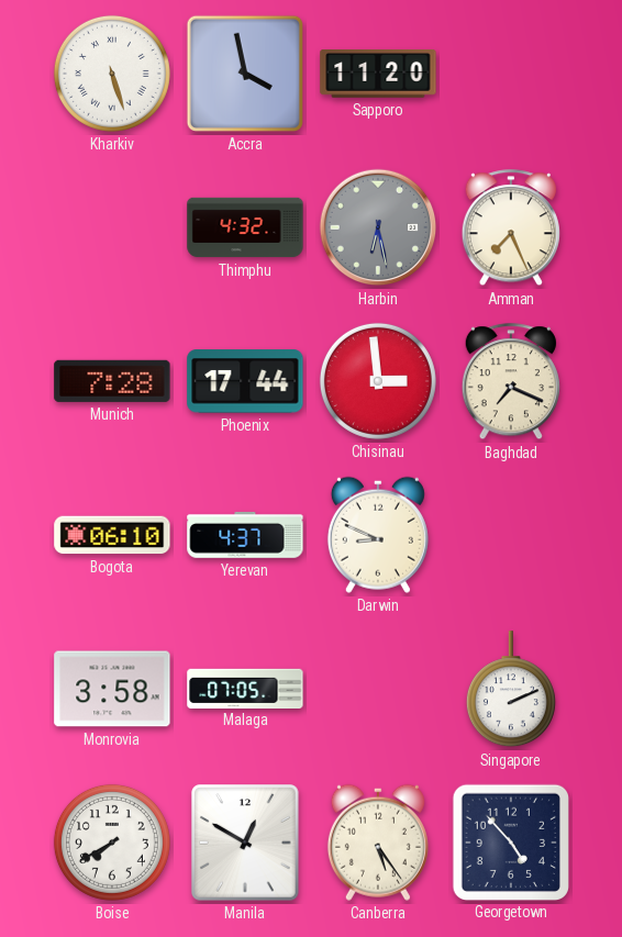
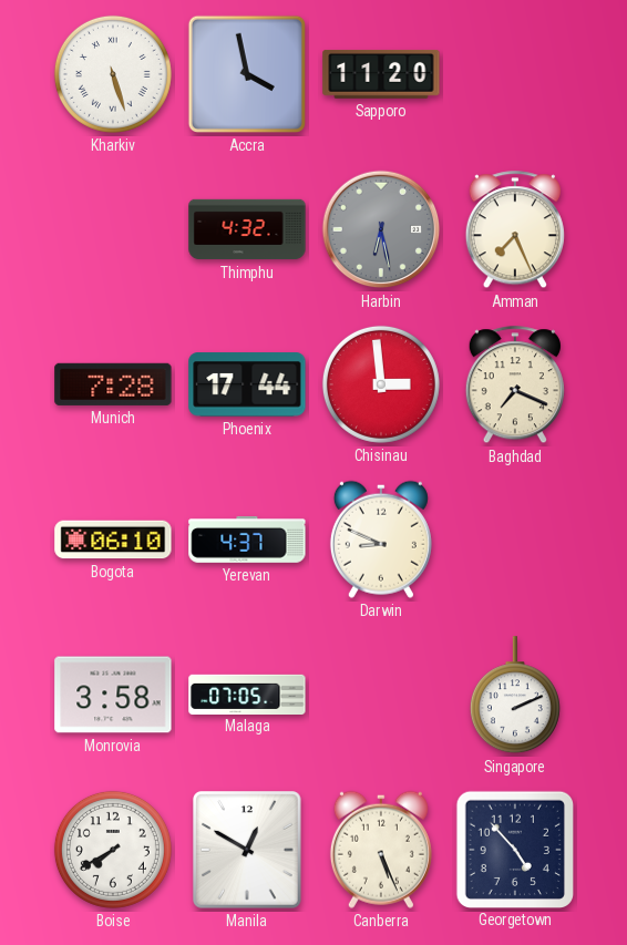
Canberra: 5:24 -> 5:26 (381, 850)
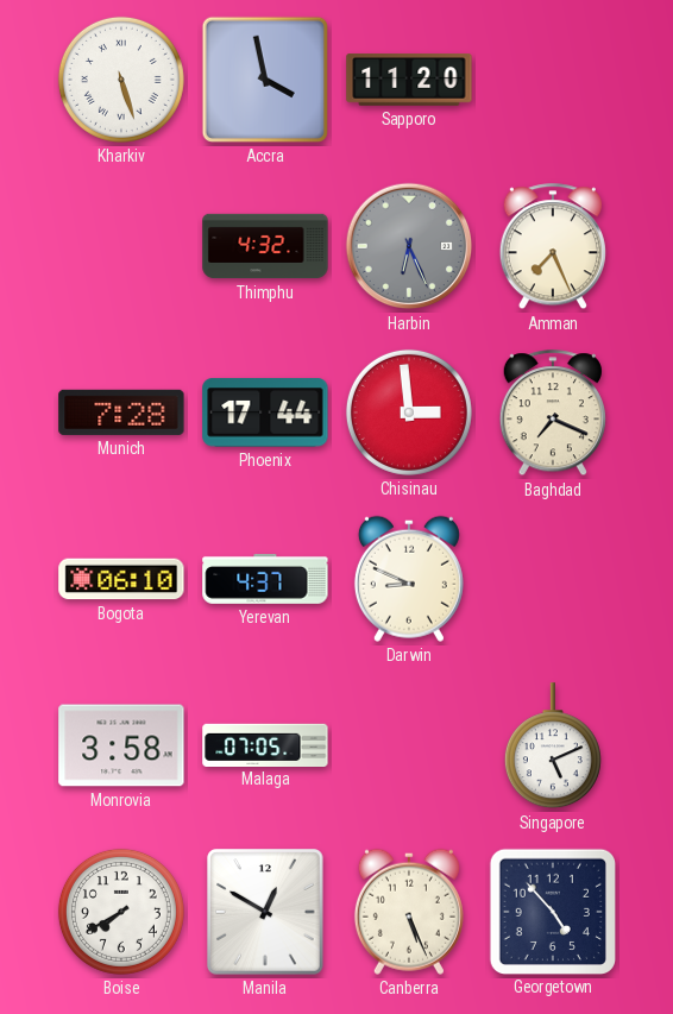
Harbin: 6:28 -> 6:26 (409, 246)
Singapore: 2:11 -> 5:11 (553, 747)
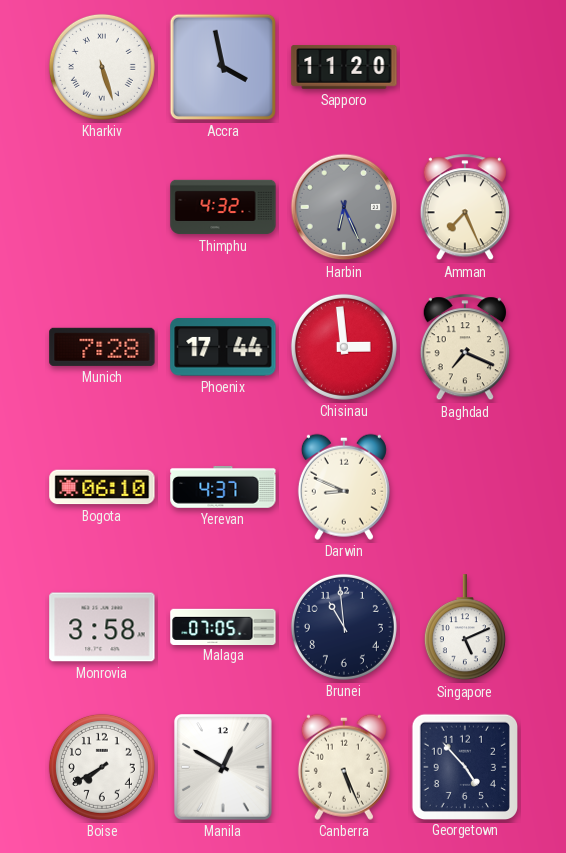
Brunei: none -> 10:59 (344, 627)
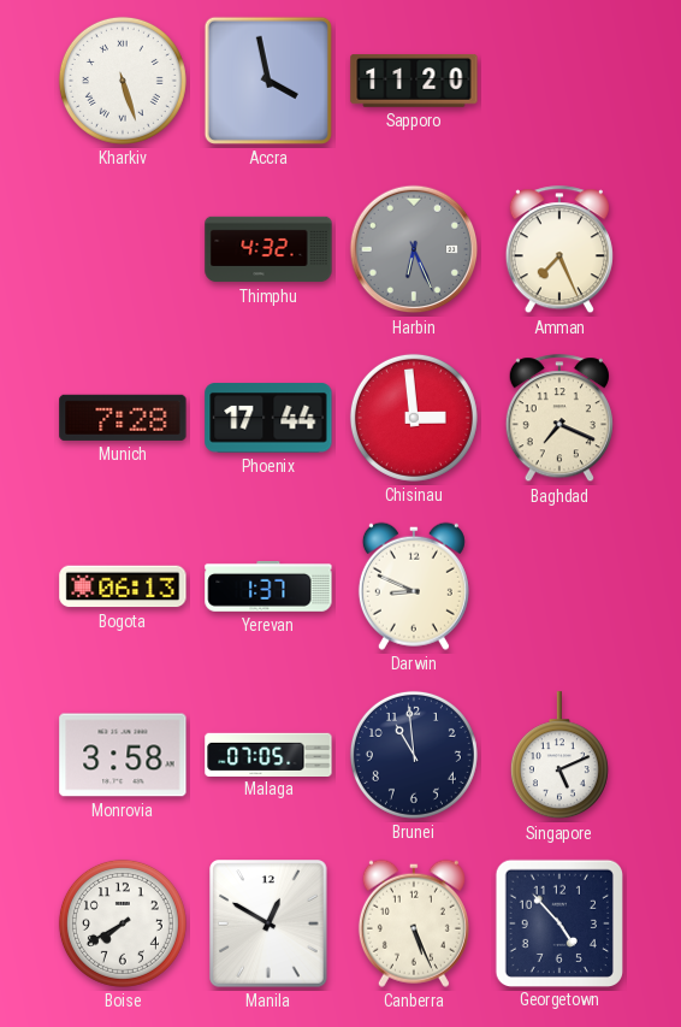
Bogota: 06:10 -> 06:13 (123, 586)
Yerevan: 4:37 -> 1:37 (268, 586)
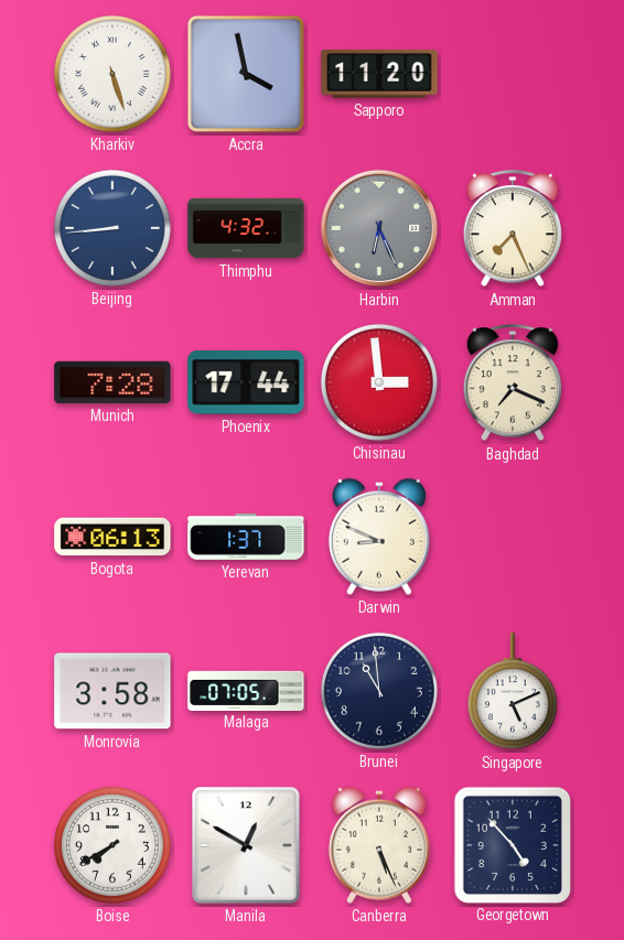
Beijing: none -> 8:44 (112, 228)
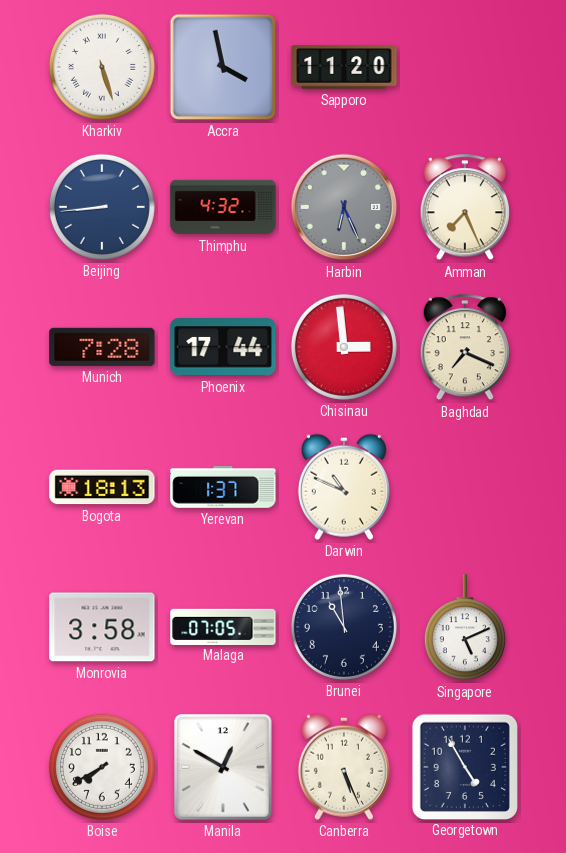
Bogota: 06:13 -> 18:13 (102, 487)
Darwin: 8:49 -> 10:49 (344, 487)
Georgetown: 4:53 -> 4:55 (464, 766)
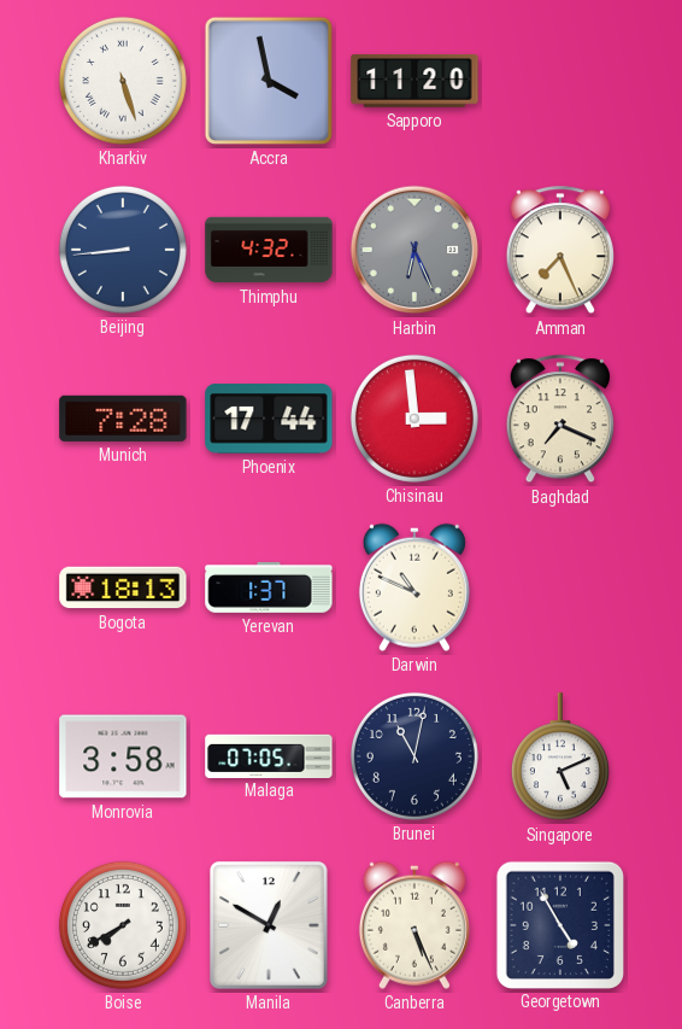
Brunei: 10:59 -> 11:02 (415, 756)
